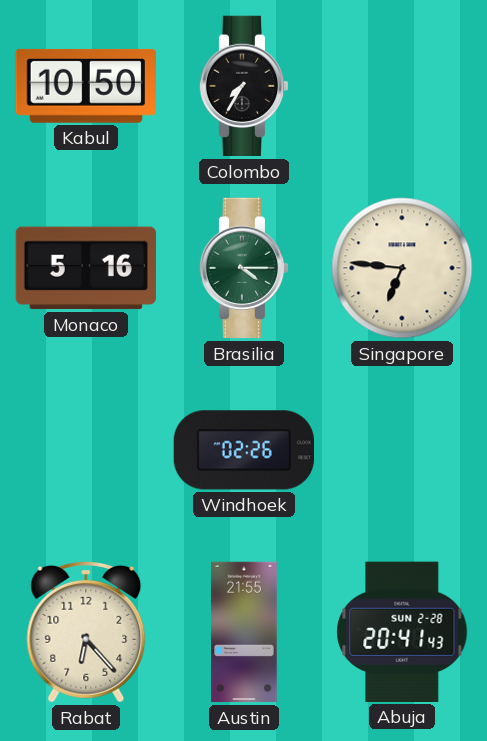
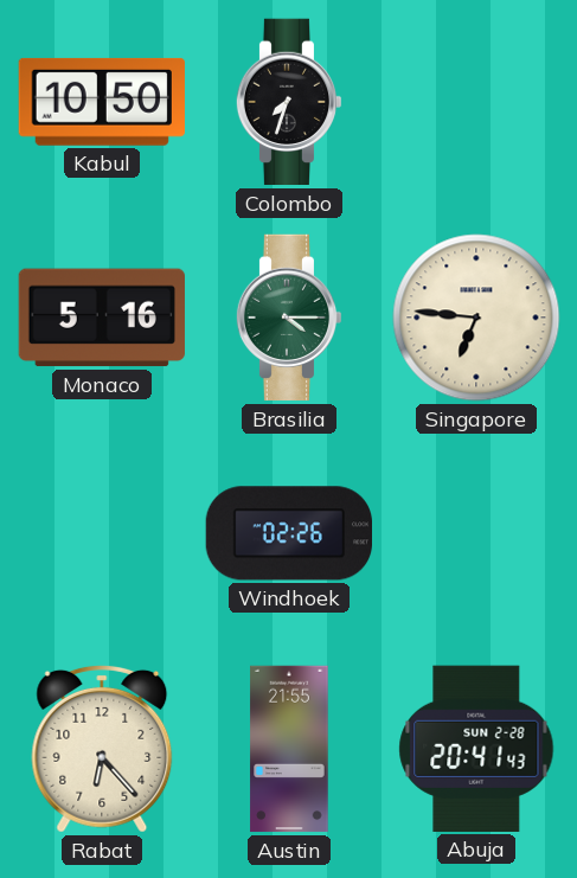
Colombo: 7:35 -> 7:33 (289, 102)
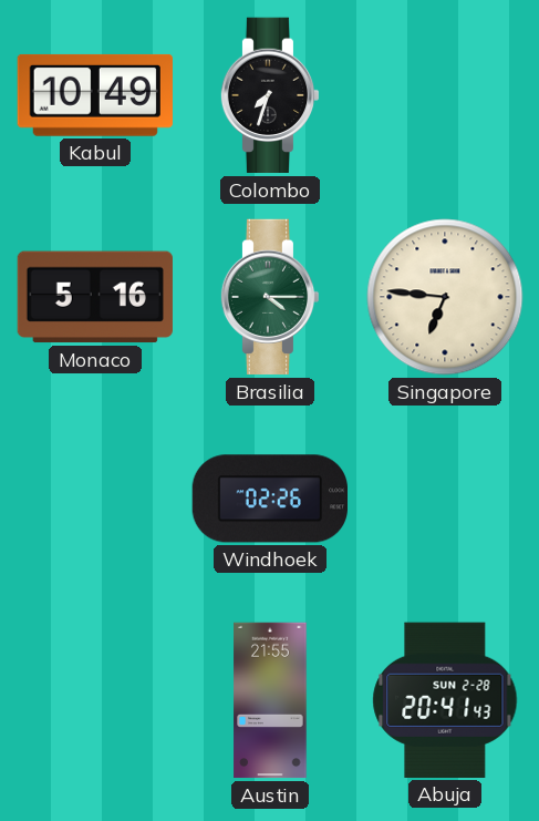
Kabul: 10:50 -> 10:49 (95, 95)
Rabat: 6:23 -> none (102, 749)
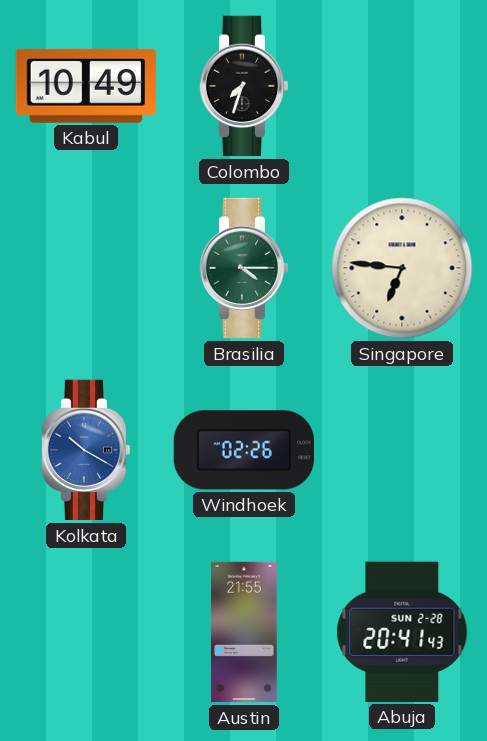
Monaco: 5:16 -> none (95, 297)
Kolkata: none -> 10:20 (86, 450)
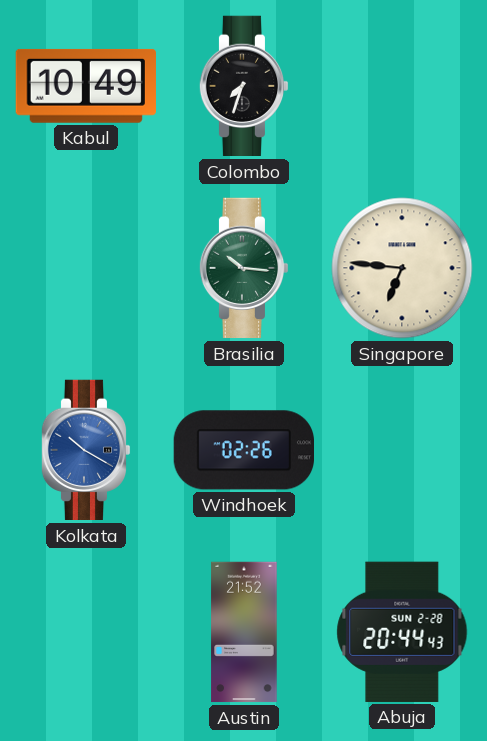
Brasilia: 4:15 -> 10:16 (244, 268)
Austin: 21:55 -> 21:52 (244, 632)
Abuja: 20:41 -> 20:44 (402, 632)
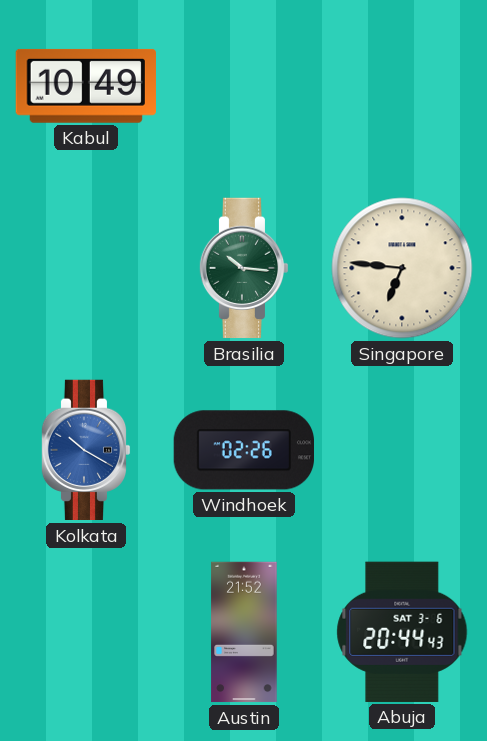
Colombo: 7:33 -> none (244, 86)
Abuja date: SUN 2-28 -> SAT 3-6 (402, 632)
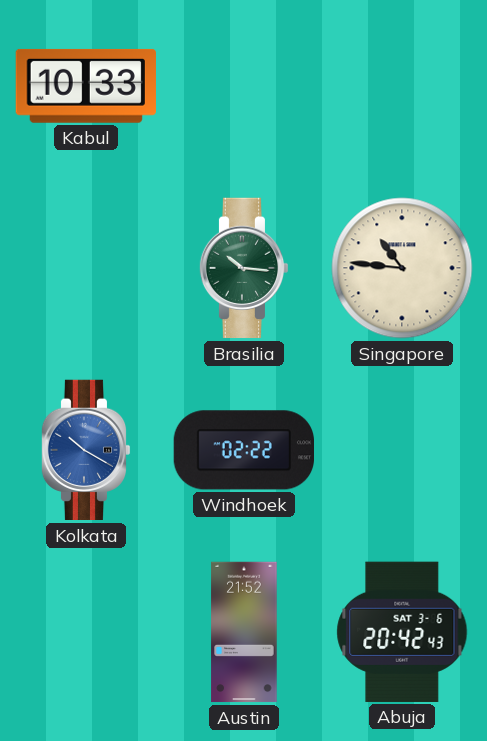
Kabul: 10:49 -> 10:33 (86, 86)
Singapore: 6:46 -> 10:46 (402, 268)
Windhoek: 02:26 -> 02:22 (243, 450)
Abuja: 20:44 -> 20:42 (402, 632)
